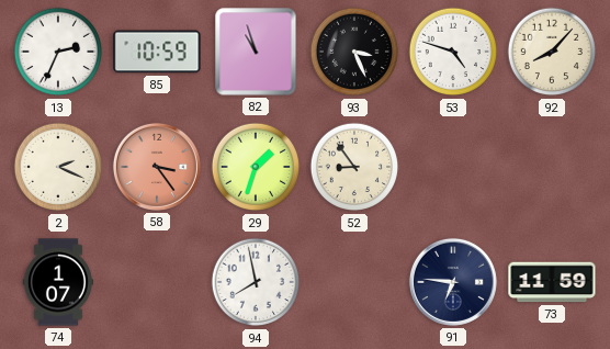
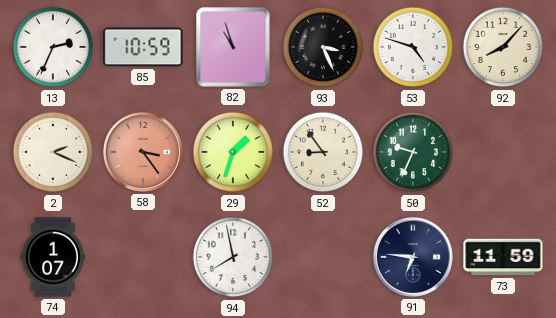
50: none -> 9:34 (413, 152)
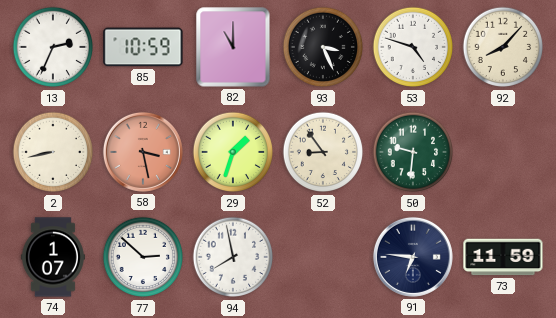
82: 10:57 -> 11:00 (233, 47)
2: 2:19 -> 8:43 (53, 152)
58: 3:24 -> 3:28 (143, 152)
50: 9:34 -> 9:31 (413, 152)
77: none -> 2:52 (143, 257)
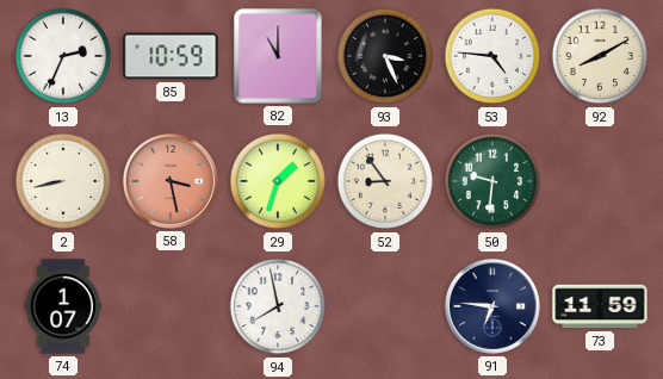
53: 4:48 -> 4:46 (492, 56)
92: 8:07 -> 8:10 (600, 56)
77: 2:52 -> none (143, 257)
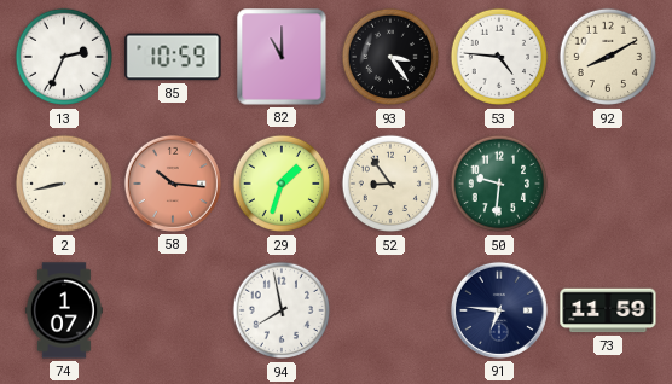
93: 3:26 -> 3:24 (390, 57)
58: 3:28 -> 10:16 (173, 184)
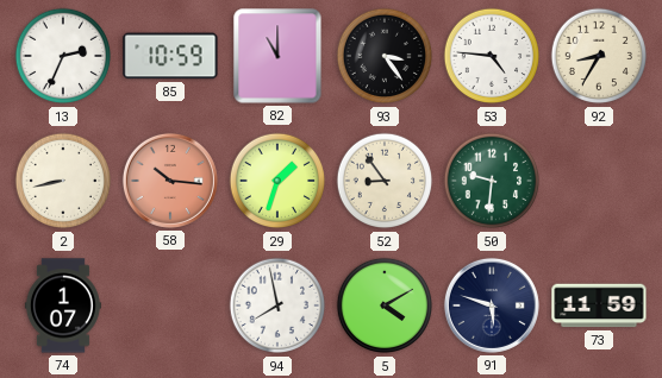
92: 8:10 -> 8:35 (599, 56)
5: none -> 4:10 (385, 305)
91: 6:46 -> 5:48 (492, 305)
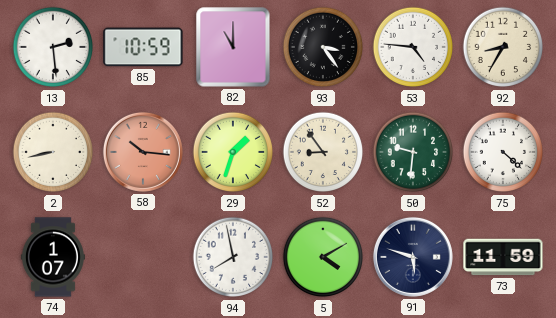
13: 2:34 -> 2:29 (53, 47)
75: none -> 4:22 (503, 152)
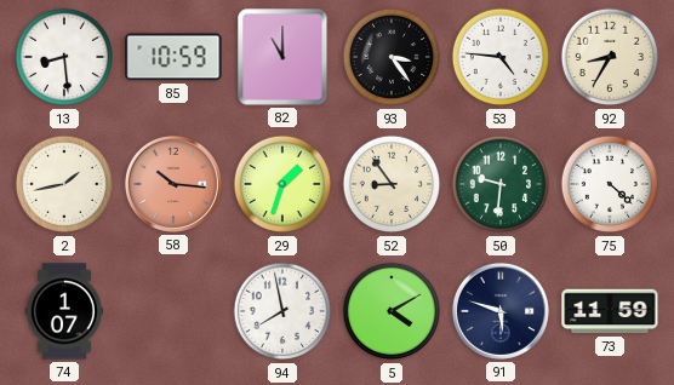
13: 2:29 -> 8:29 (64, 57)
2: 8:43 -> 1:43 (64, 184)
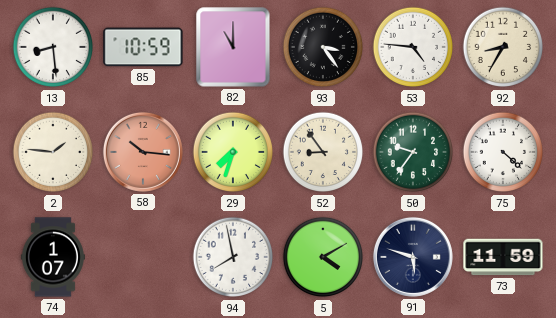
2: 1:43 -> 1:46 (53, 152)
29: 1:33 -> 7:33 (233, 152)
50: 9:31 -> 9:36 (413, 152)
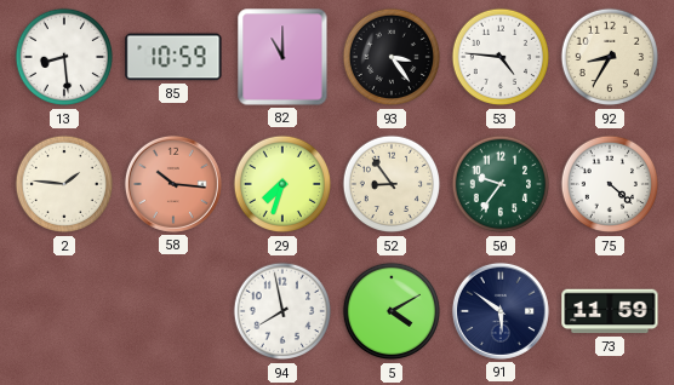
74: 1:07 -> none (53, 257)
91: 5:48 -> 5:51 (501, 311)
